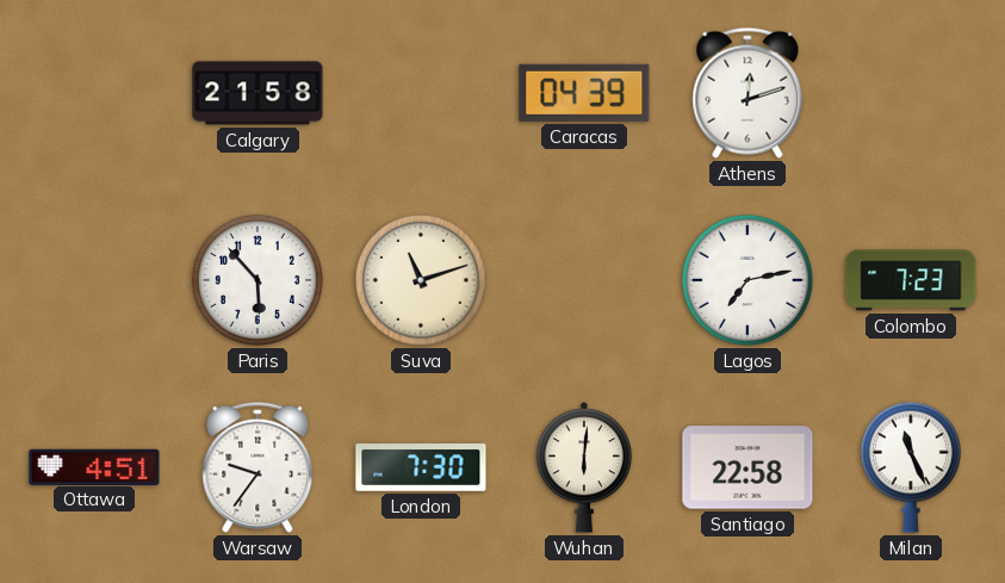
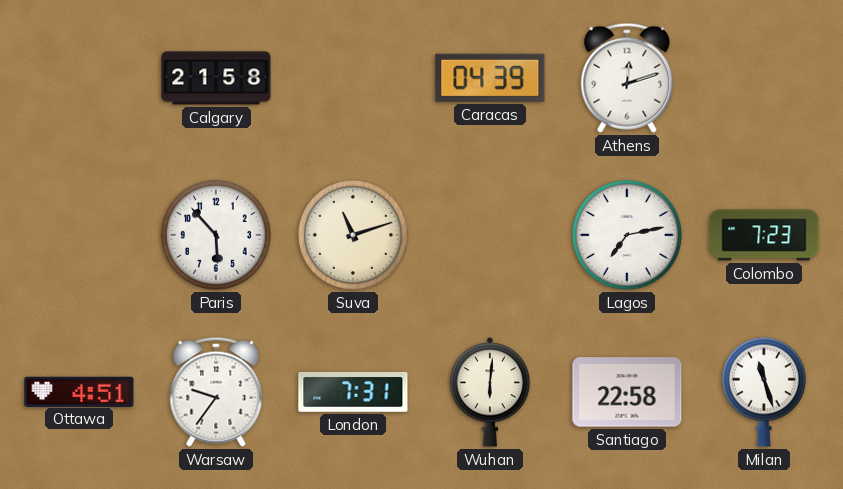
London: 7:30 -> 7:31 (353, 392)
Milan: 11:26 -> 11:27 (764, 392)
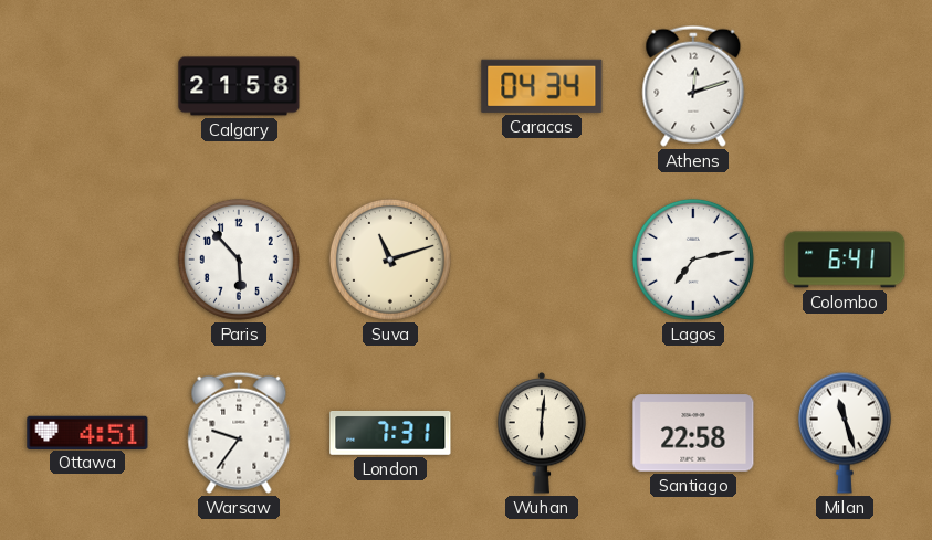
Caracas: 04:39 -> 04:34 (542, 86)
Colombo: 7:23 -> 6:41 (845, 260)
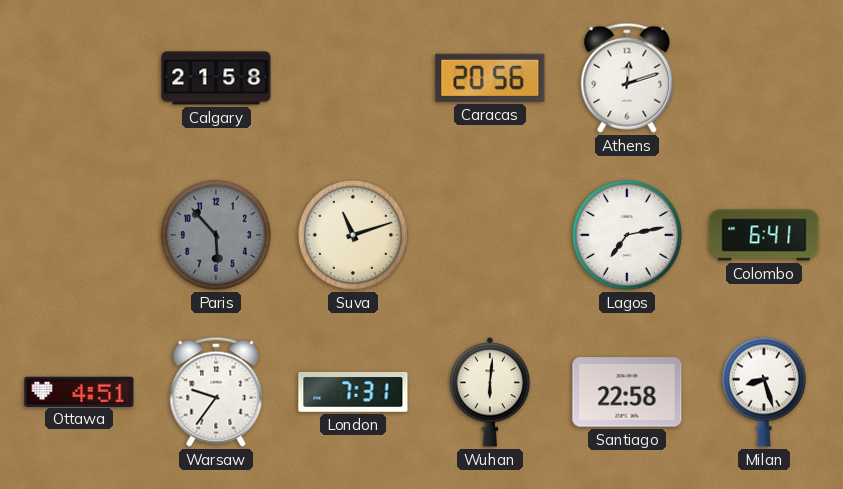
Caracas: 04:34 -> 20:56 (490, 78)
Paris dial: white -> grey (216, 235)
Milan: 11:27 -> 8:27 (764, 392)
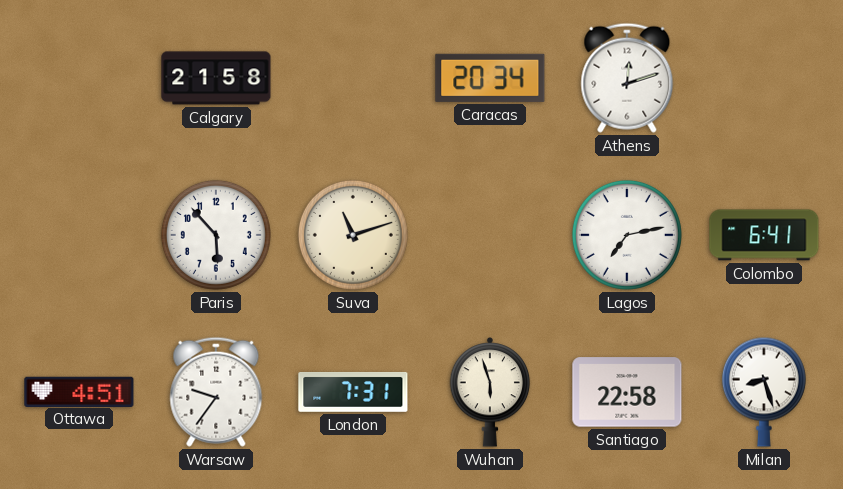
Caracas: 20:56 -> 20:34 (490, 78)
Paris dial: grey -> white (216, 235)
Wuhan: 6:01 -> 5:57 (490, 392)
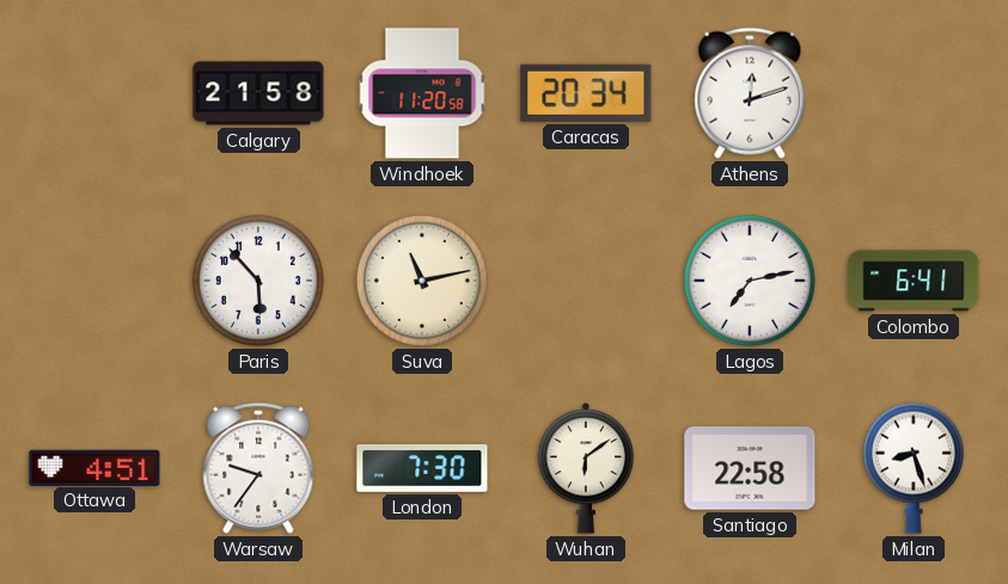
Windhoek: none -> 11:20 (422, 93)
Suva: 11:12 -> 11:13 (422, 281)
London: 7:31 -> 7:30 (422, 468)
Wuhan: 5:57 -> 6:09 (586, 468)
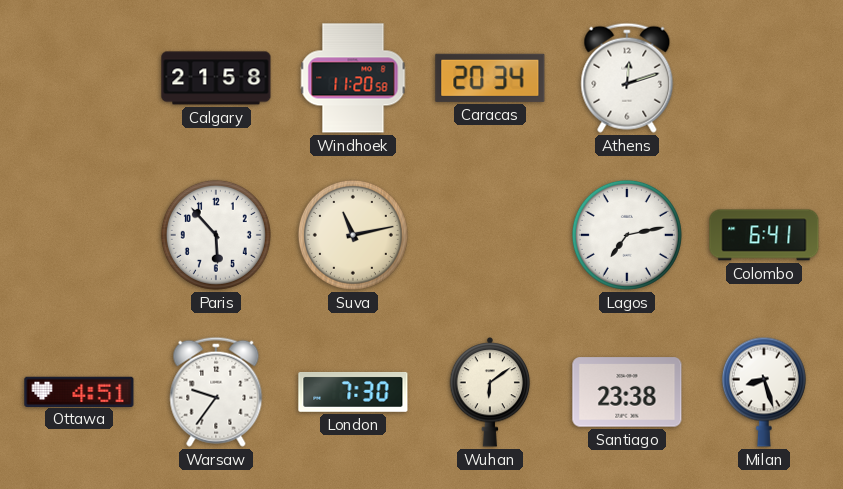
Santiago: 22:58 -> 23:38 (627, 392)
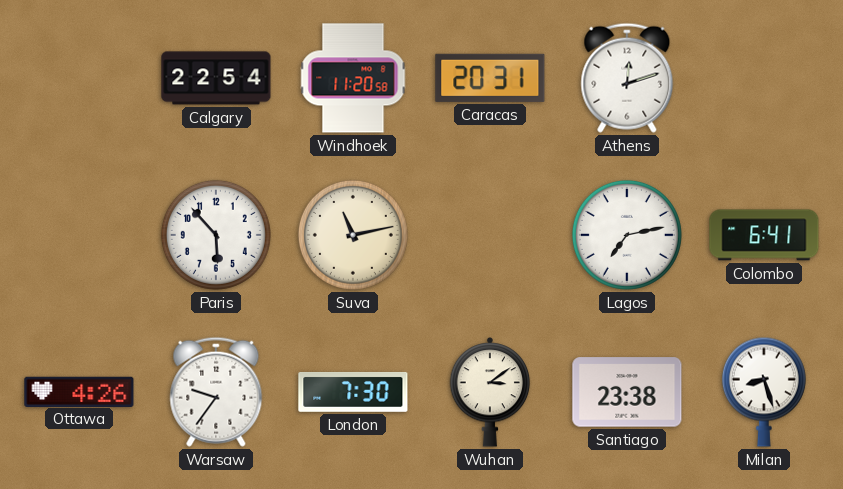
Calgary: 21:58 -> 22:54 (216, 78)
Caracas: 20:34 -> 20:31 (490, 78)
Ottawa: 4:51 -> 4:26 (79, 391)
Wuhan: 6:09 -> 3:09 (490, 392)
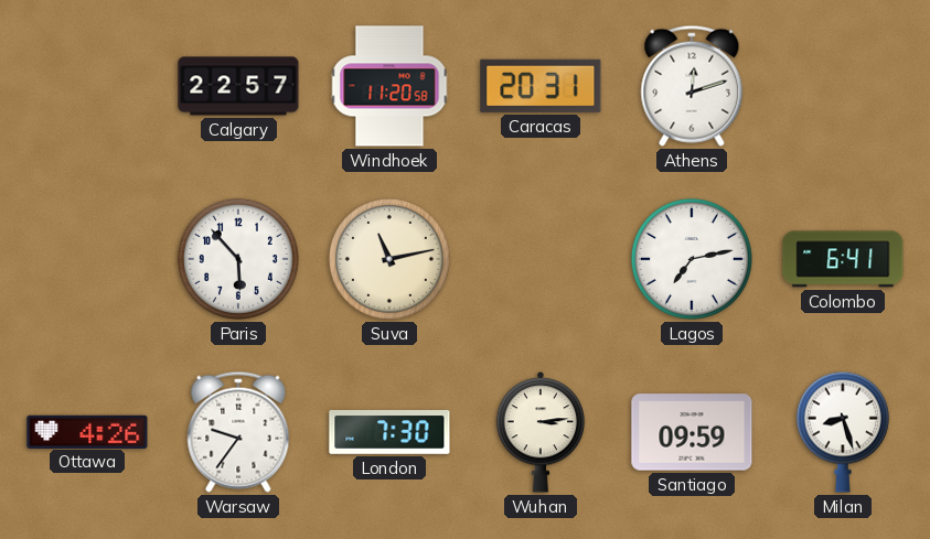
Calgary: 22:54 -> 22:57 (238, 86)
Wuhan: 3:09 -> 3:14 (541, 432)
Santiago: 23:38 -> 09:59 (692, 432)
